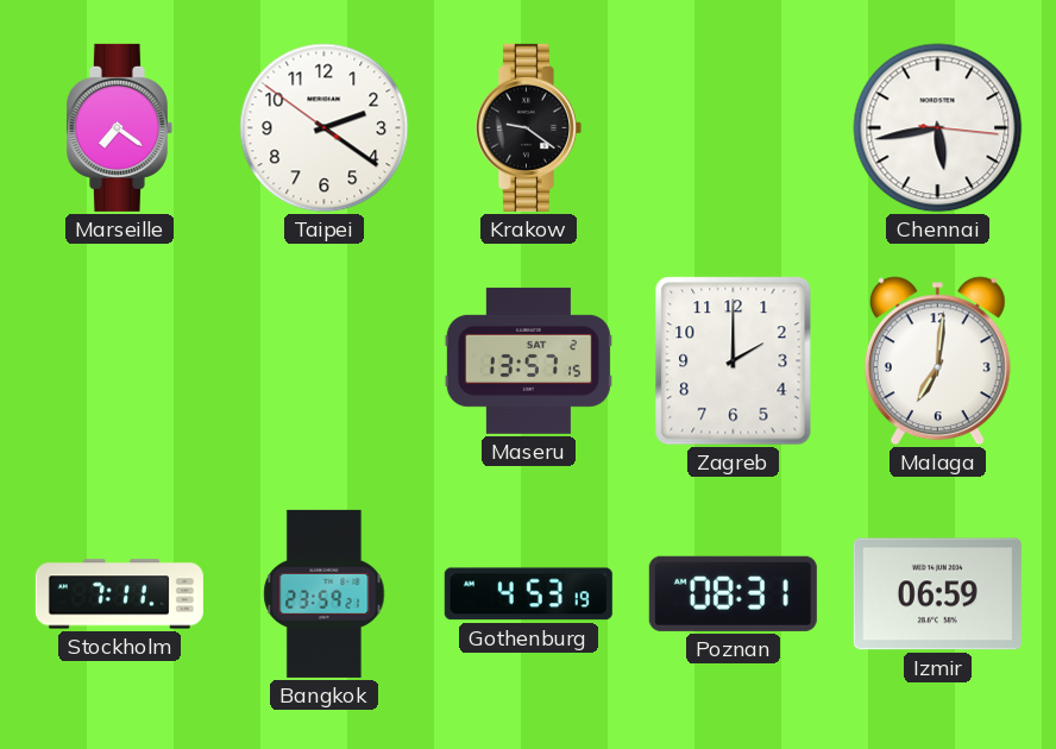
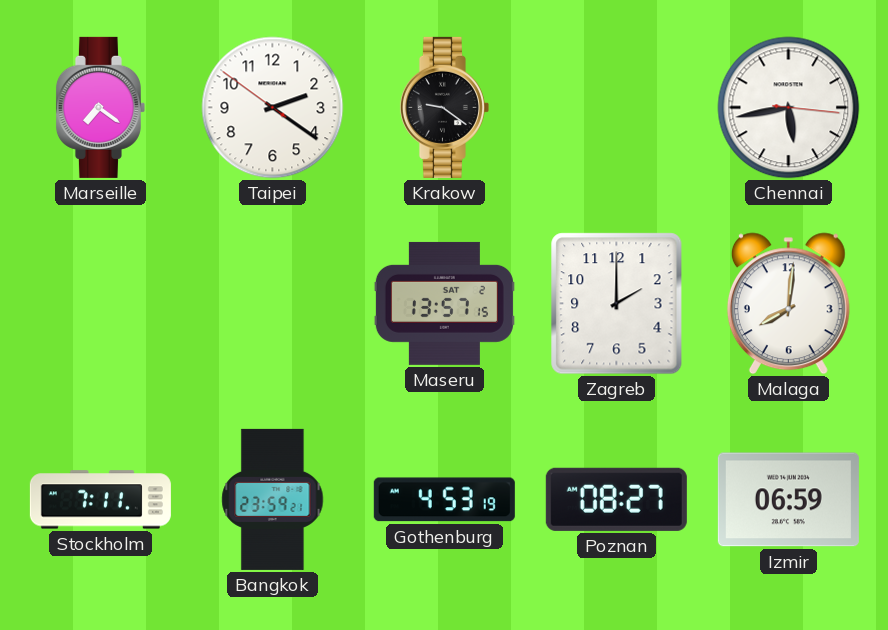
Malaga: 7:01 -> 8:01 (788, 304)
Poznan: 08:31 -> 08:27 (616, 499)
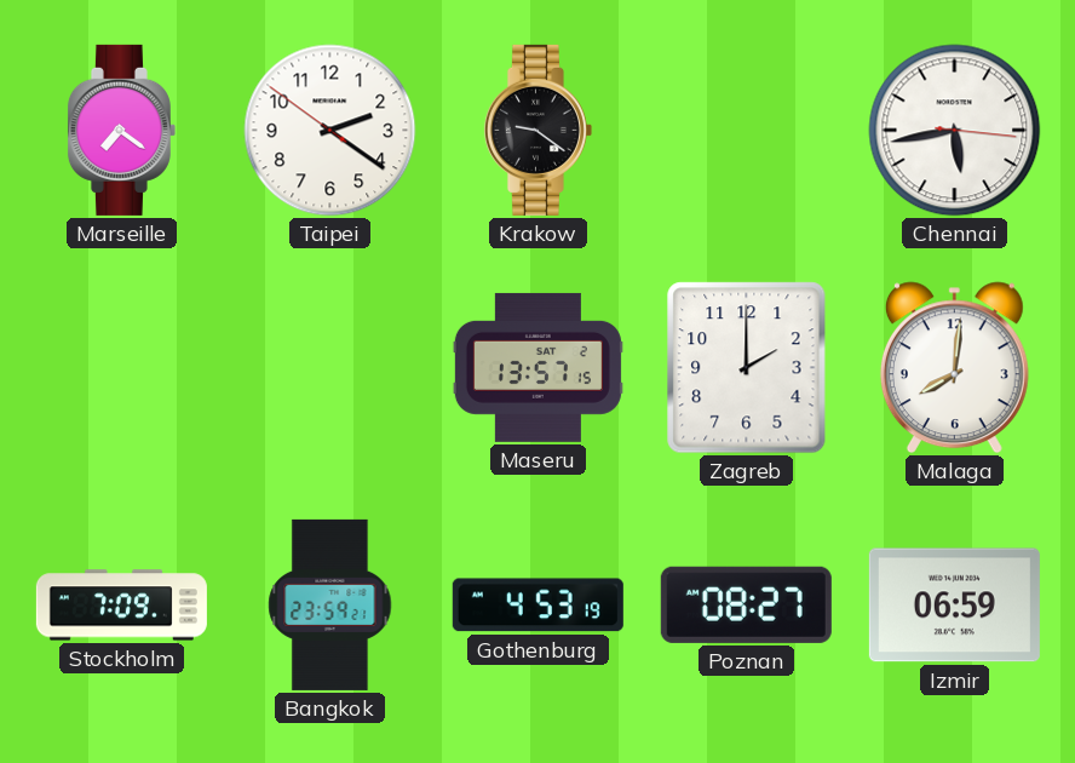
Stockholm: 7:11 -> 7:09 (121, 606)
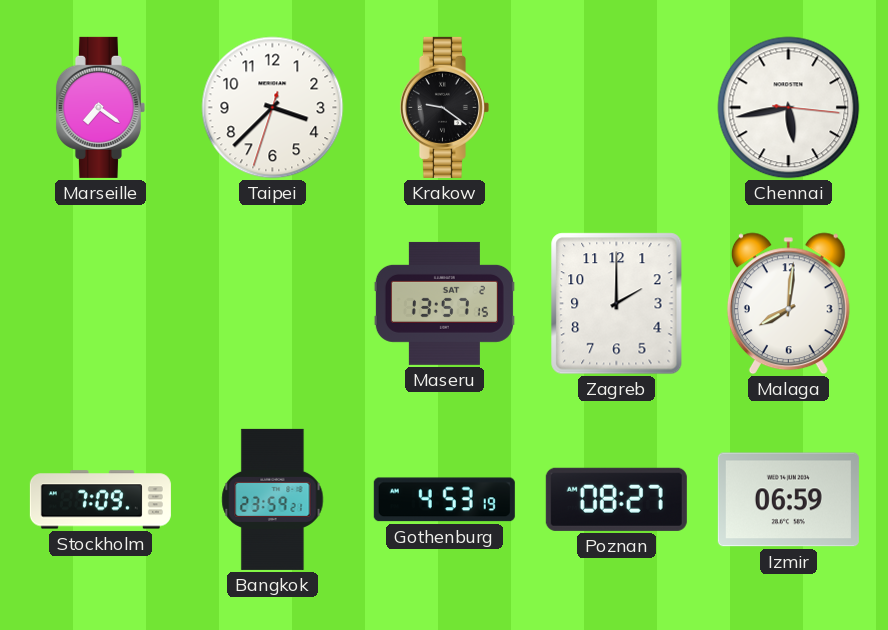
Taipei: 2:20 -> 3:37 (273, 108)
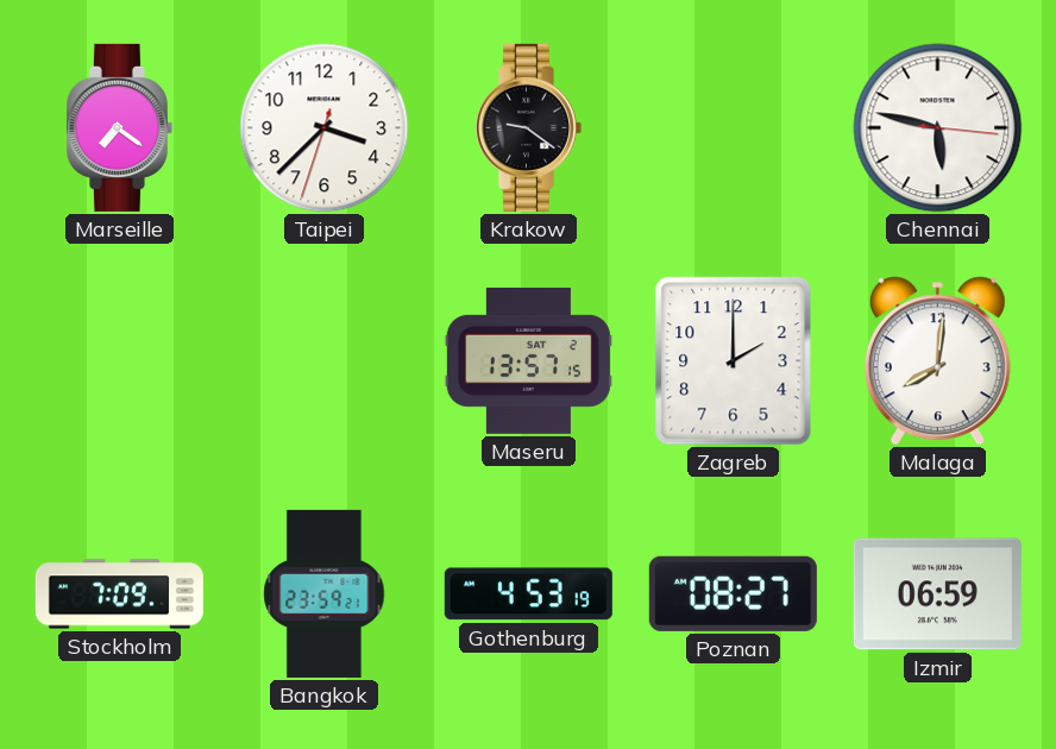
Chennai: 5:43 -> 5:47 (938, 128)
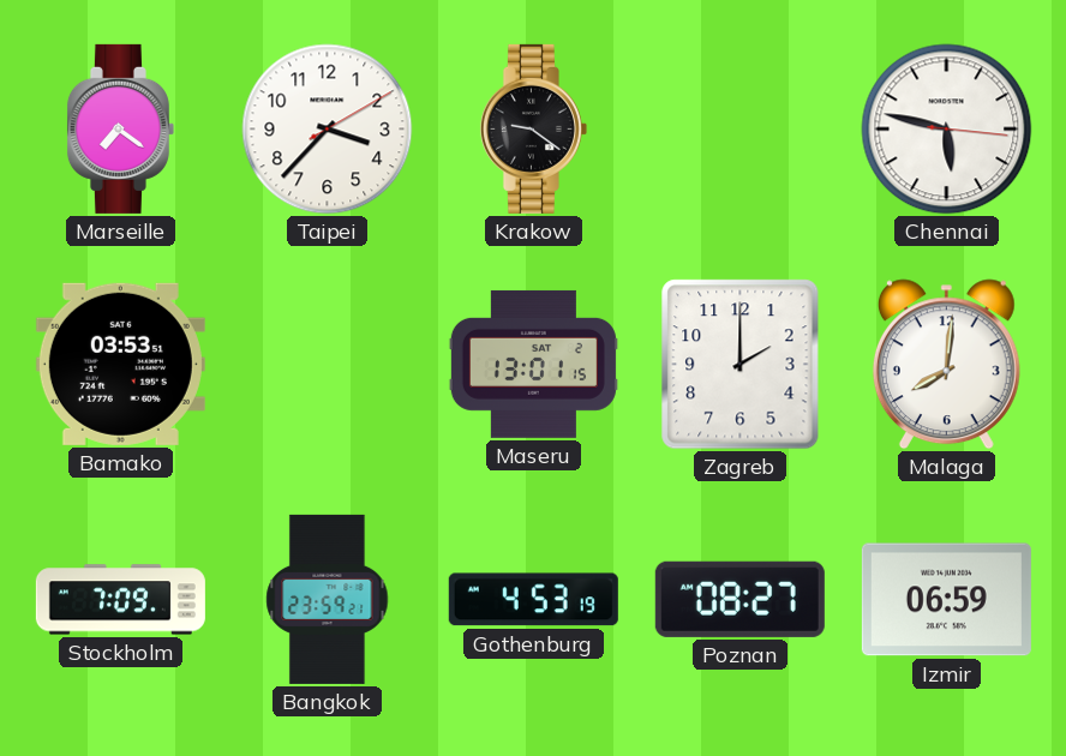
Taipei: 3:37:33 -> 3:37:10 (328, 130)
Bamako: none -> 03:53 (120, 364)
Maseru: 13:57 -> 13:01 (533, 364)
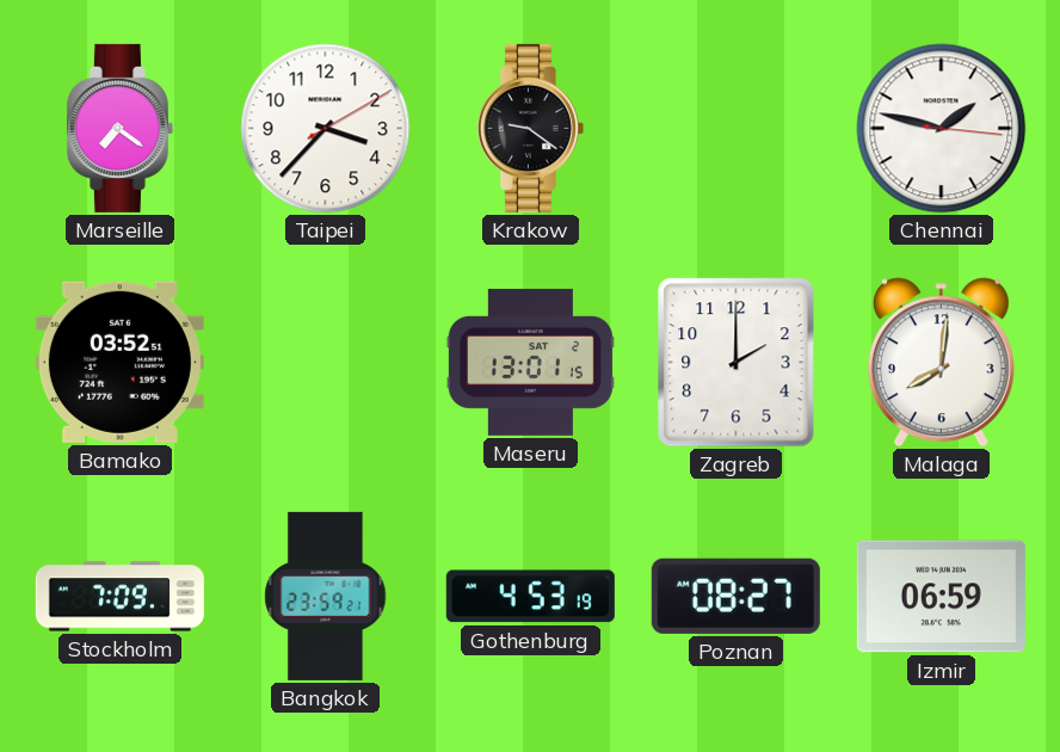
Chennai: 5:47 -> 1:47 (942, 129)
Bamako: 03:53 -> 03:52 (119, 362)
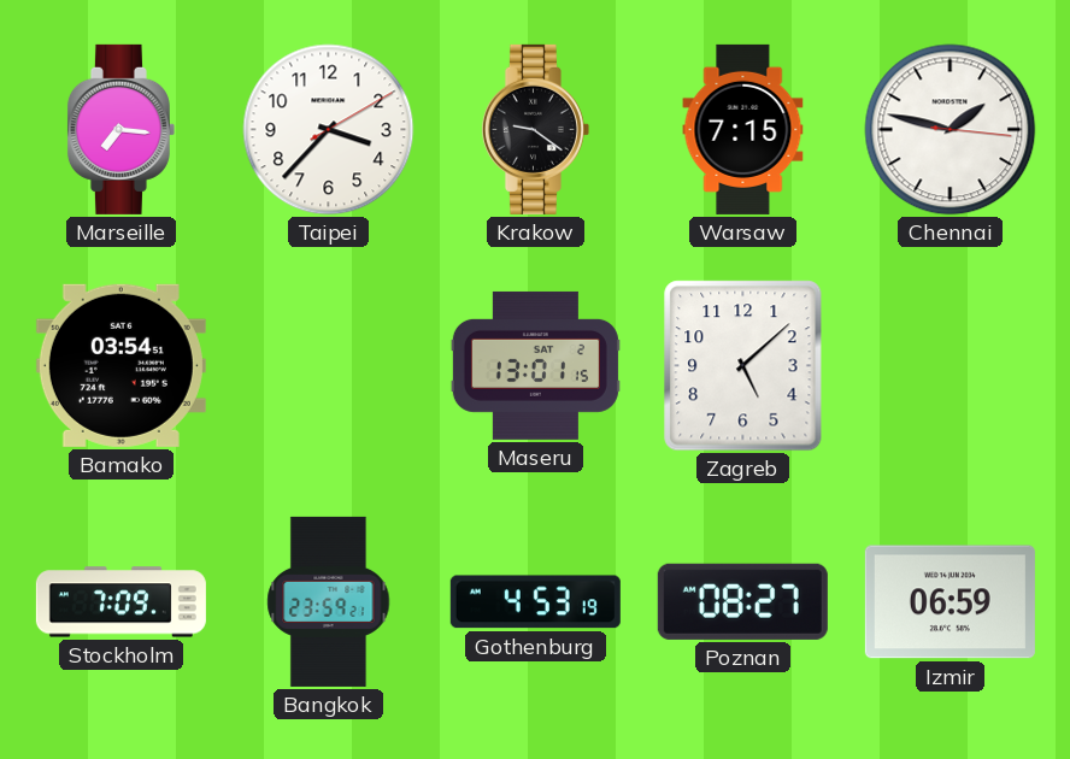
Marseille: 7:21 -> 7:16 (120, 129)
Warsaw: none -> 7:15 (743, 129)
Bamako: 03:52 -> 03:54 (120, 365)
Zagreb: 2:00 -> 5:08 (743, 366)
Malaga: 8:01 -> none (941, 363)
